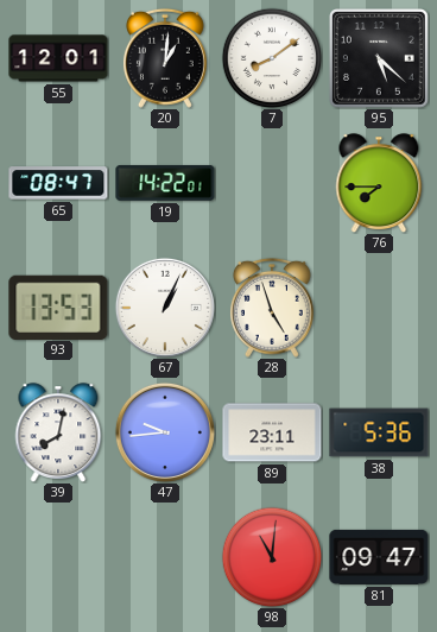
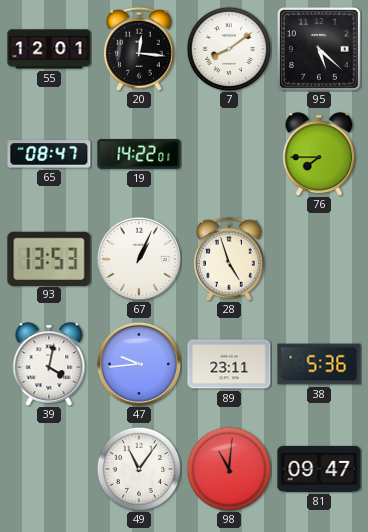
20: 1:01 -> 12:16 (139, 49)
39: 8:02 -> 4:02 (49, 364)
49: none -> 11:06 (139, 469)
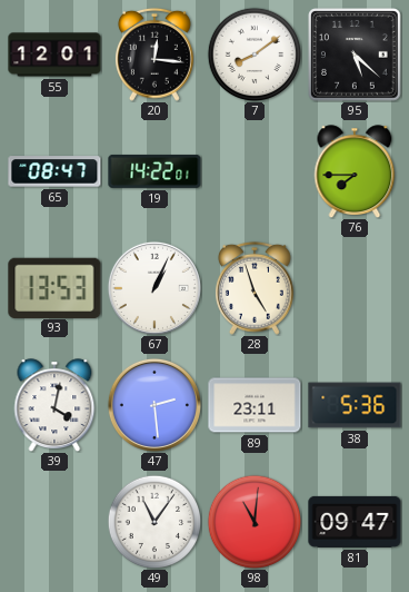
47: 9:44 -> 2:29 (154, 405)
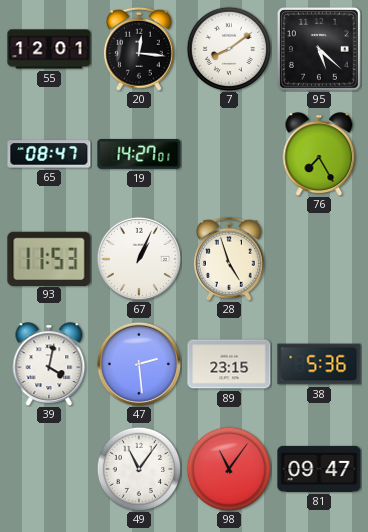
19: 14:22 -> 14:27 (139, 154)
76: 7:45 -> 7:25 (319, 154)
93: 13:53 -> 11:53 (49, 258)
89: 23:11 -> 23:15 (229, 364)
98: 11:01 -> 11:06 (229, 469)
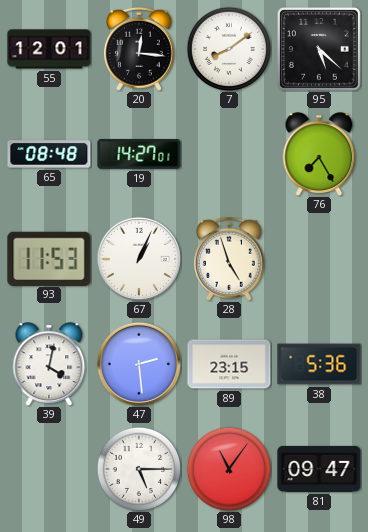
65: 08:47 -> 08:48 (49, 154)
49: 11:06 -> 5:15 (139, 469)
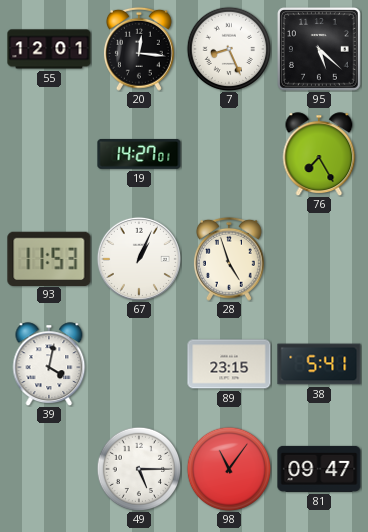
7: 8:09 -> 8:26 (229, 49)
65: 08:48 -> none (49, 154)
47: 2:29 -> none (139, 364)
38: 5:36 -> 5:41 (319, 364)
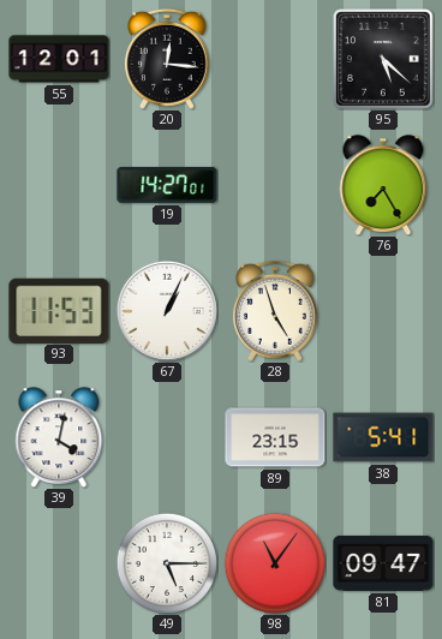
7: 8:26 -> none (229, 49)
